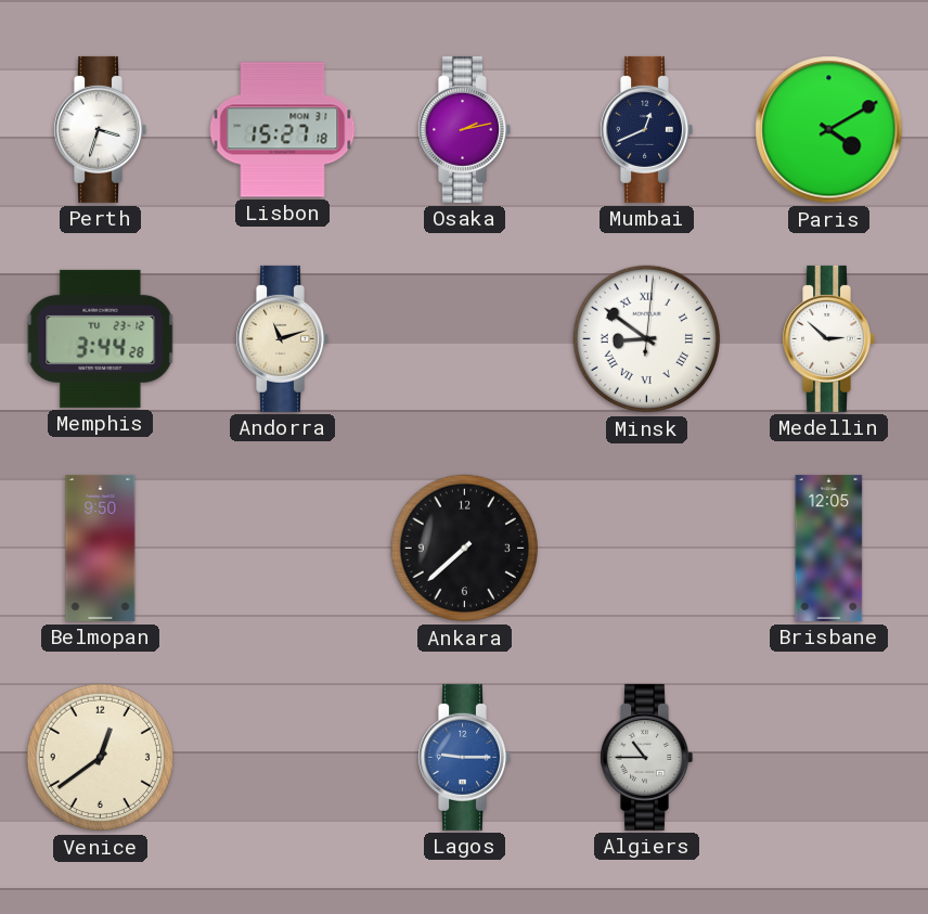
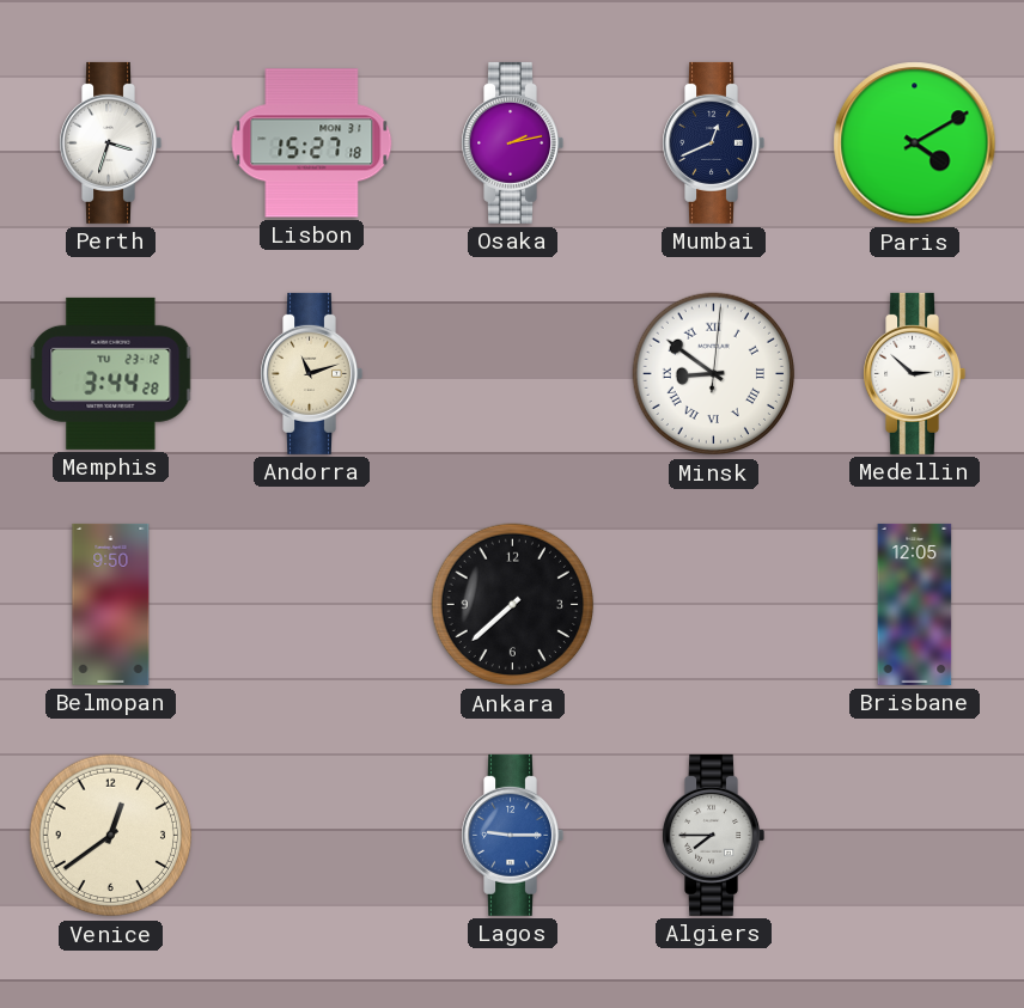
Algiers: 10:45 -> 7:45 (713, 835)
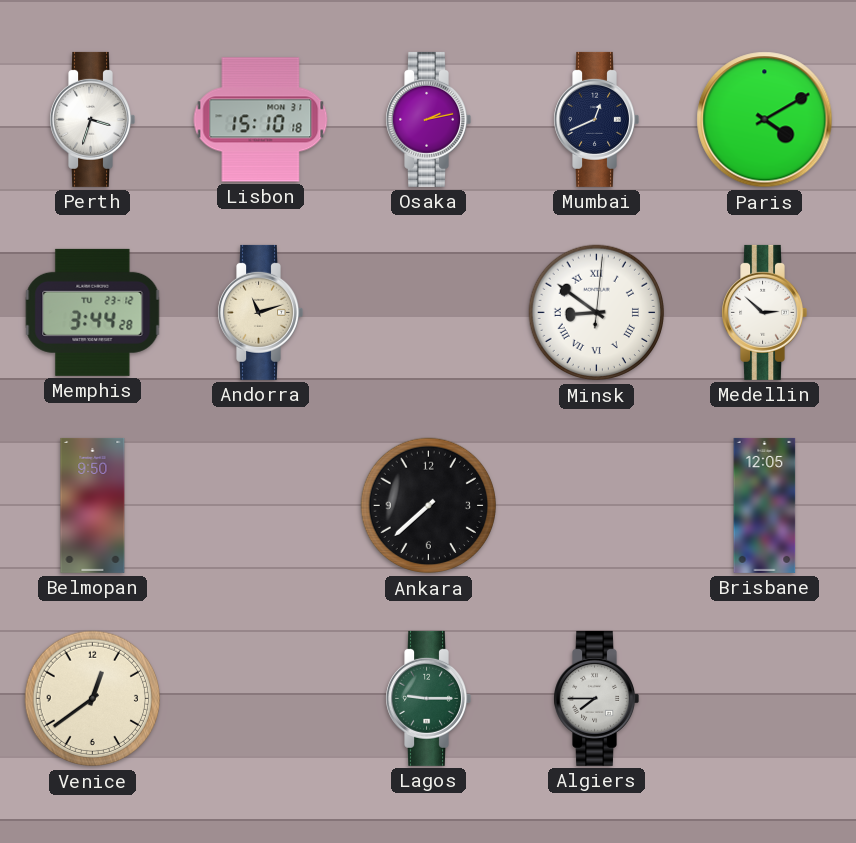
Lisbon: 15:27 -> 15:10 (261, 120)
Lagos dial: blue -> green (428, 698)
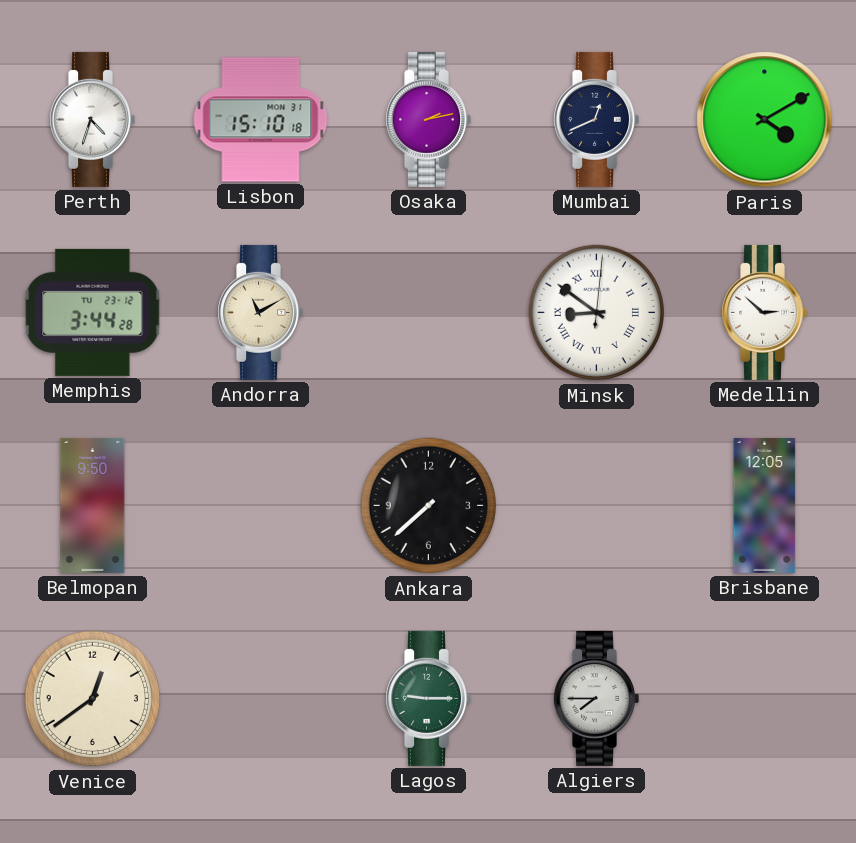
Perth: 3:33 -> 4:33 (92, 119)
Andorra: 11:12 -> 11:10 (260, 312)
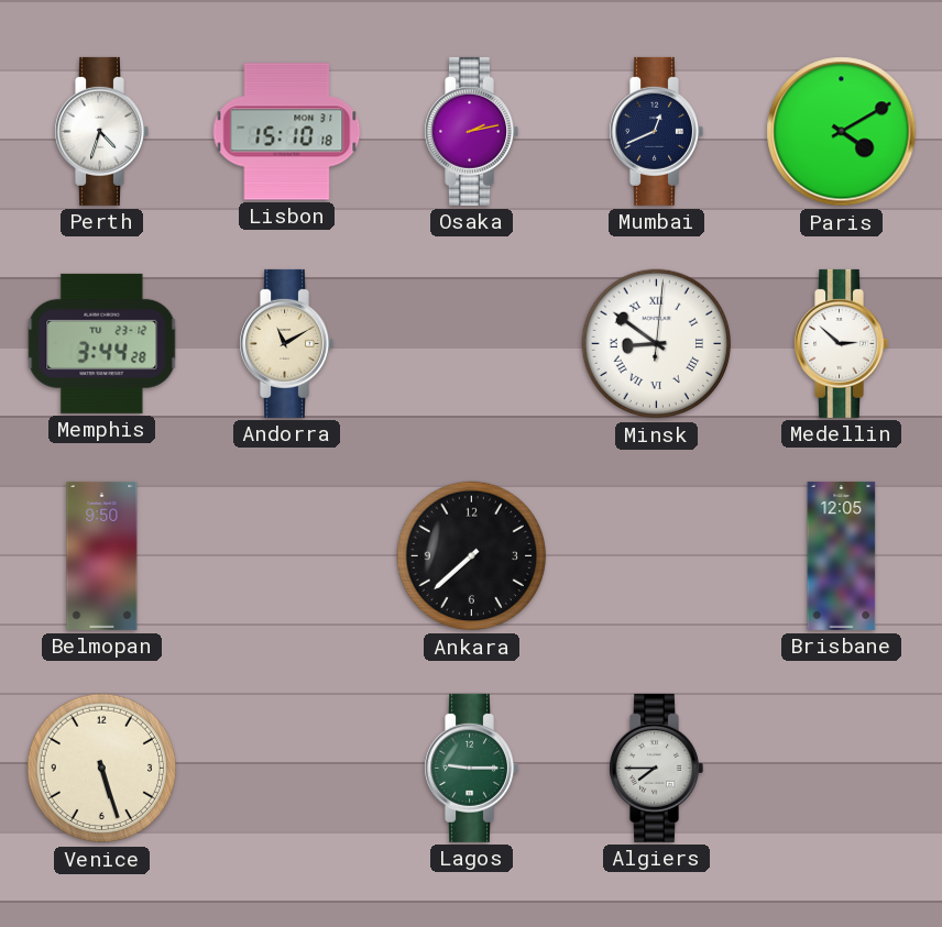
Venice: 12:39 -> 5:27 (102, 769)
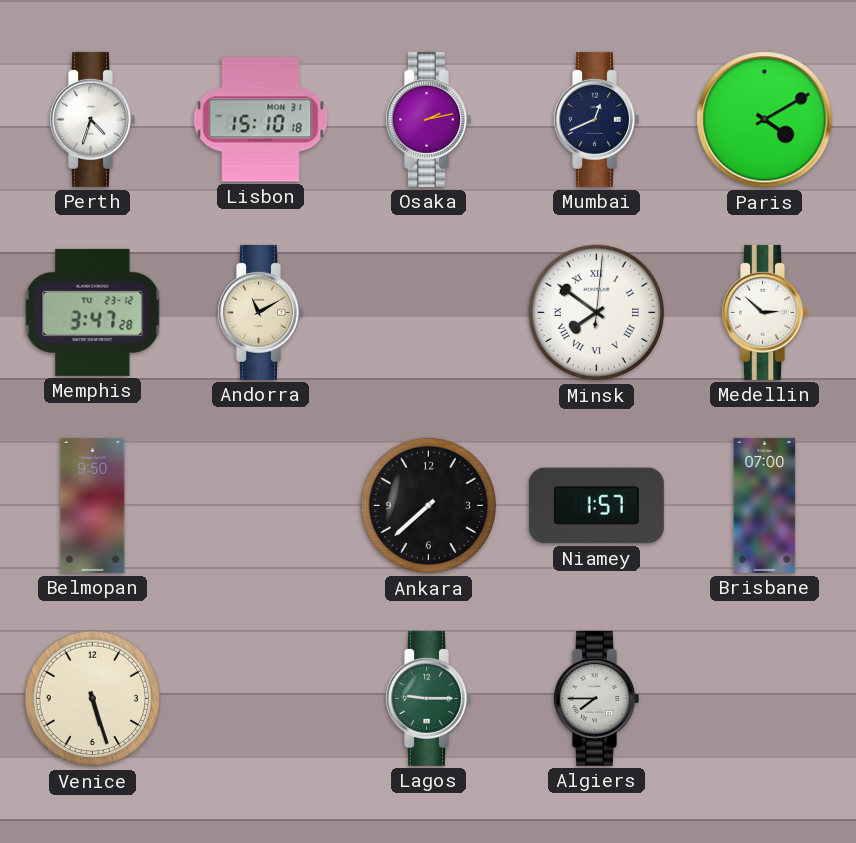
Memphis: 3:44 -> 3:47 (93, 312)
Minsk: 8:51 -> 7:51 (597, 313)
Niamey: none -> 1:57 (596, 506)
Brisbane: 12:05 -> 07:00 (765, 505)
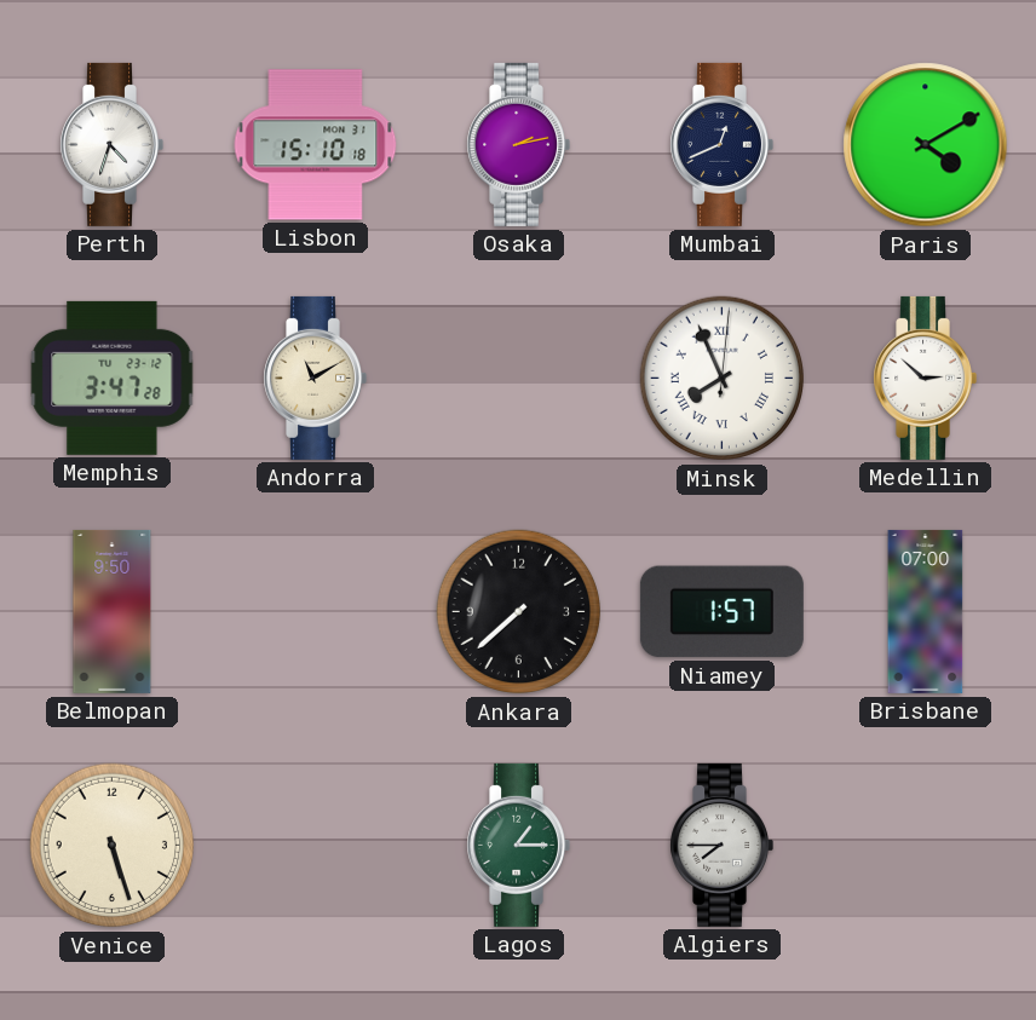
Minsk: 7:51 -> 7:56 (723, 379)
Lagos: 9:15 -> 1:15 (518, 845)
